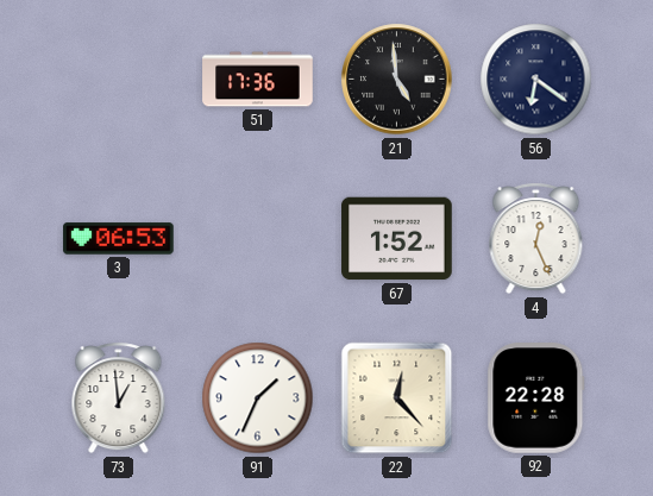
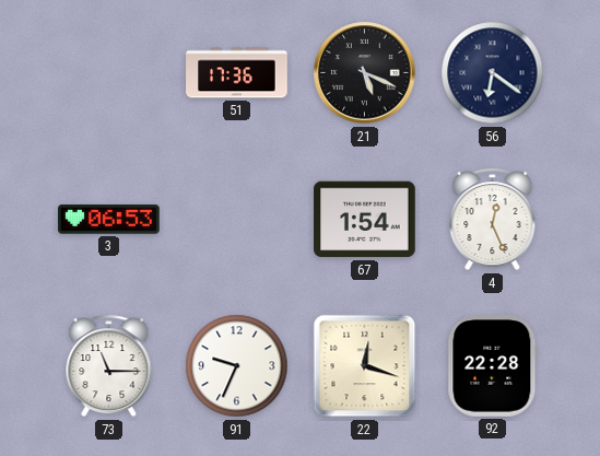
21: 4:59 -> 5:19 (365, 73)
67: 1:52 -> 1:54 (365, 220)
73: 12:59 -> 11:15 (109, 366)
91: 1:34 -> 9:34 (237, 366)
22: 12:23 -> 12:18 (365, 366)
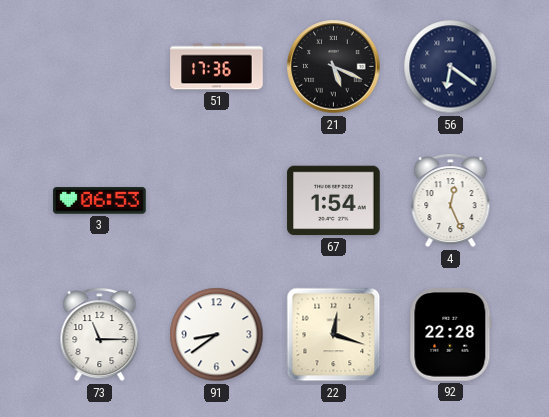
91: 9:34 -> 8:39 (217, 335)
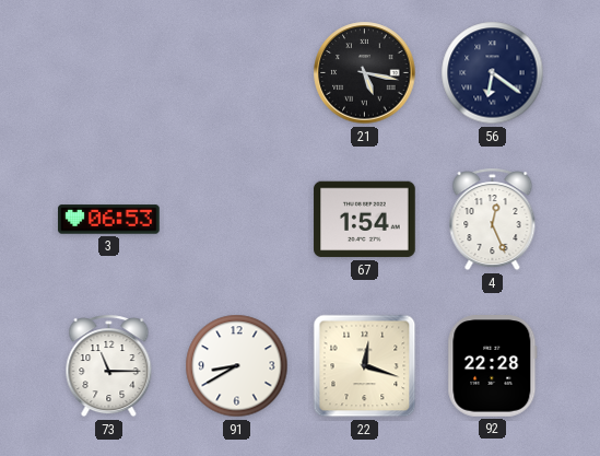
51: 17:36 -> none (217, 67)
21: 5:19 -> 5:17 (365, 73)
91: 8:39 -> 8:40 (237, 366)
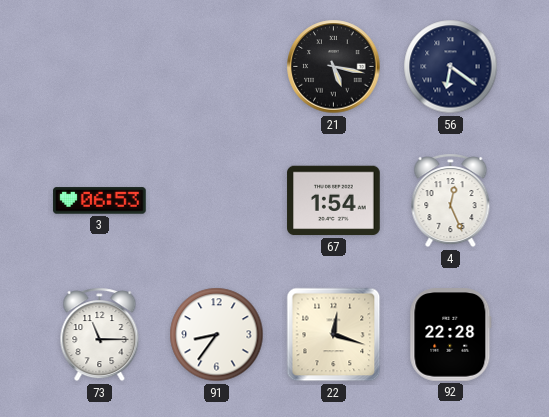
91: 8:40 -> 8:36 (217, 335)
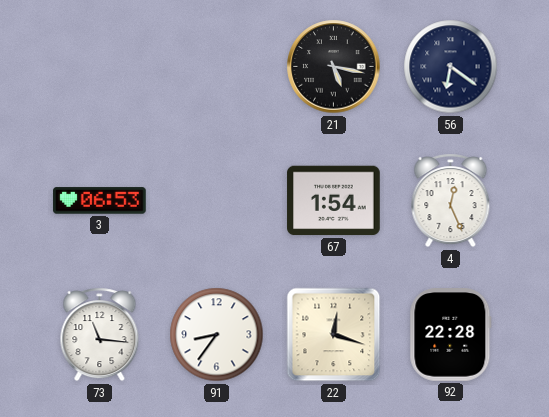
73: 11:15 -> 11:16 (100, 335)
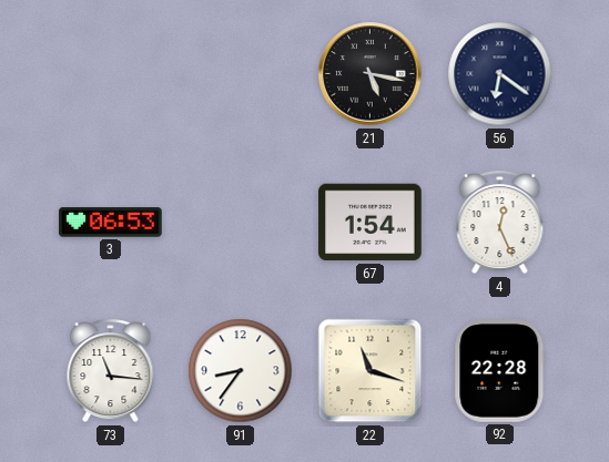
22: 12:18 -> 11:18 (371, 371)
